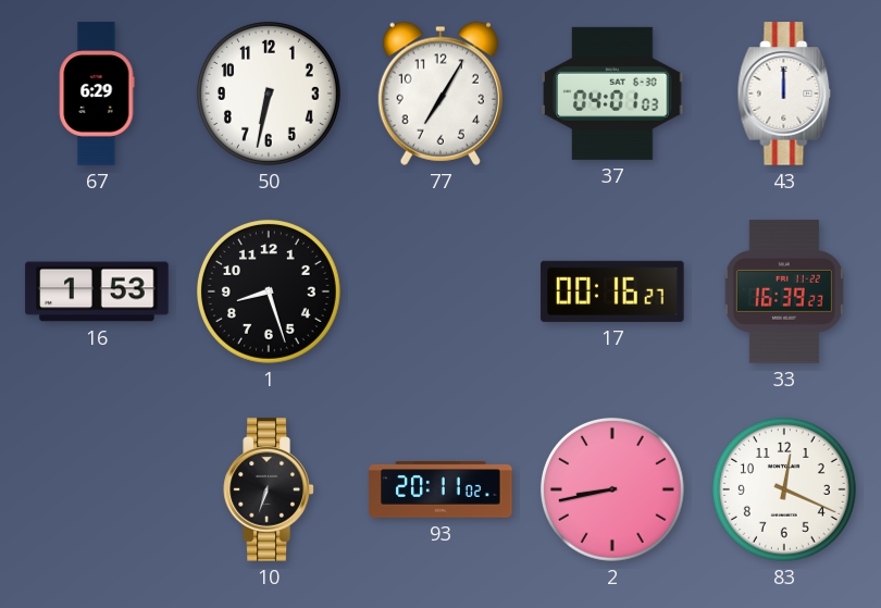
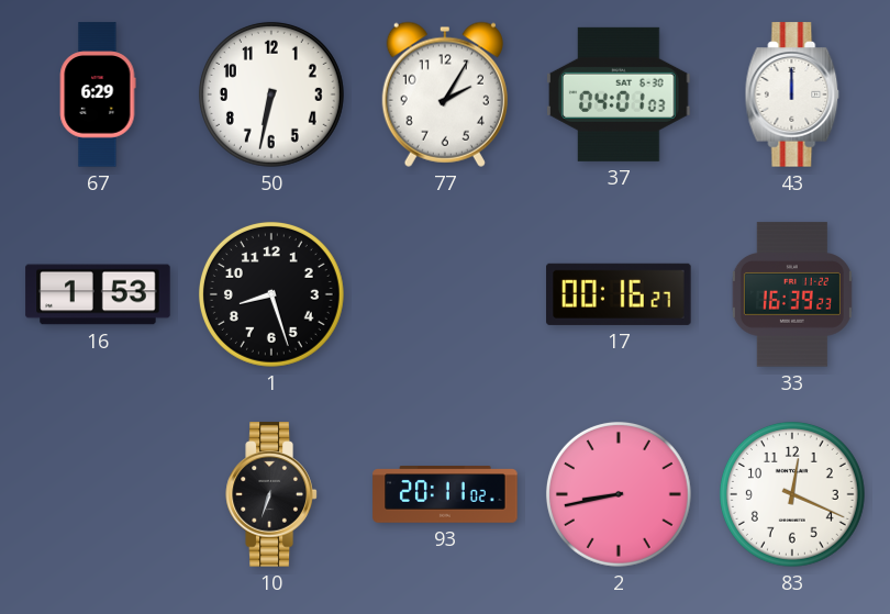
77: 7:05 -> 2:05 (445, 94)
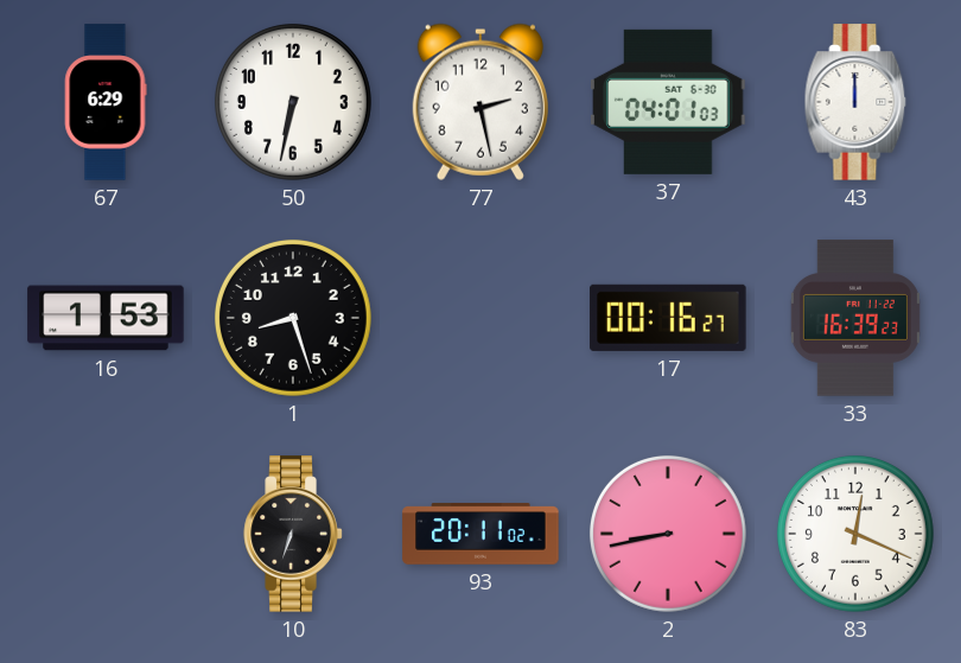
77: 2:05 -> 2:28 (480, 102)
